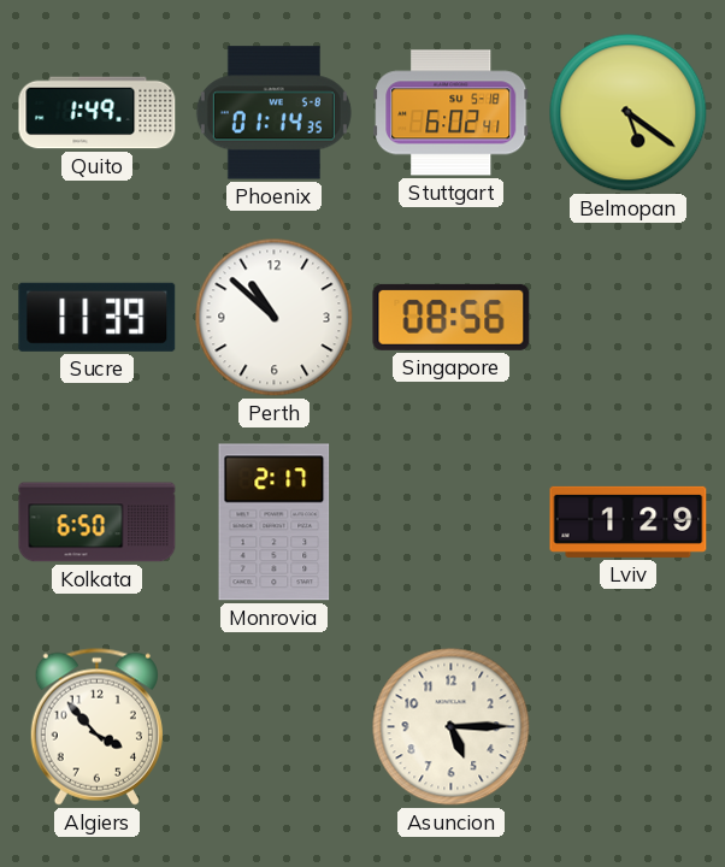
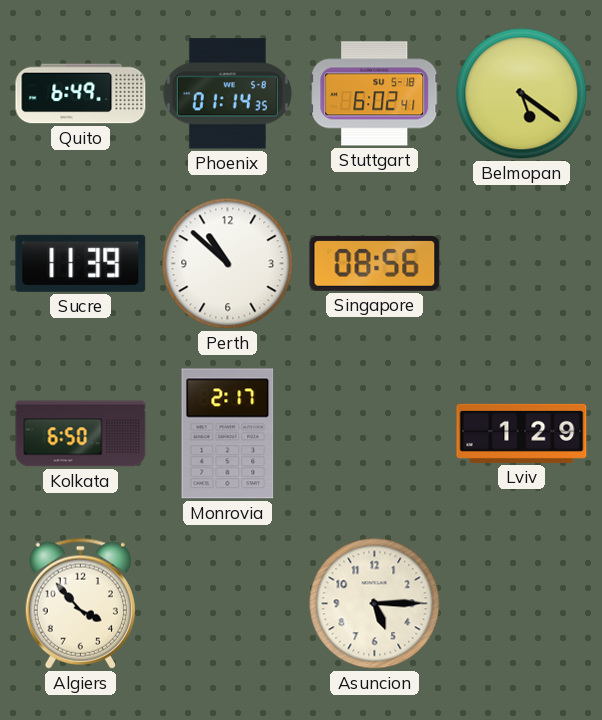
Quito: 1:49 -> 6:49 (81, 94)
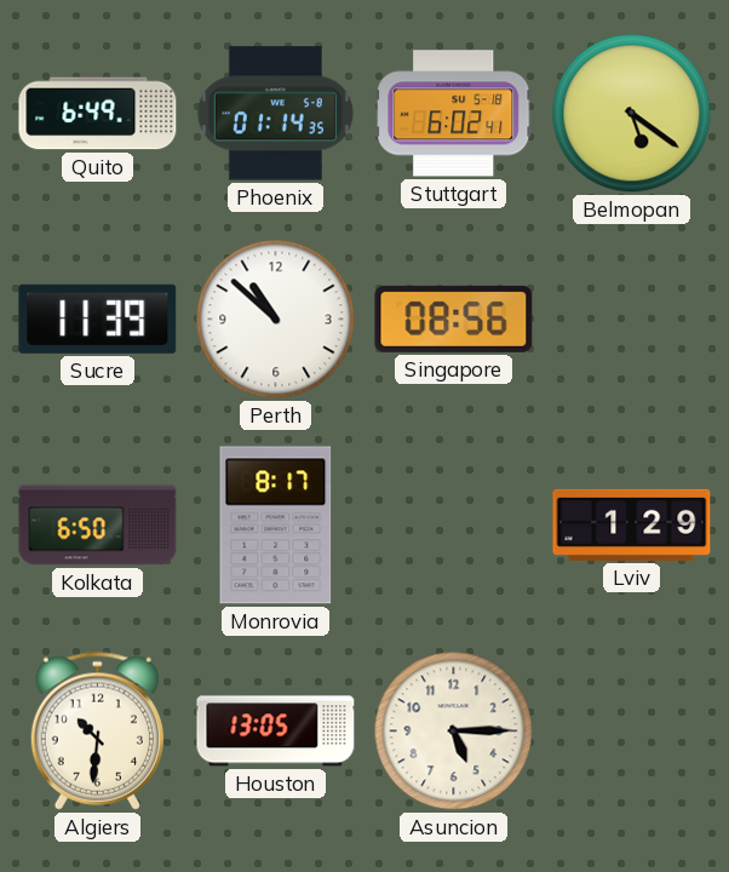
Monrovia: 2:17 -> 8:17 (276, 526)
Algiers: 3:53 -> 10:31 (97, 730)
Houston: none -> 13:05 (276, 732)
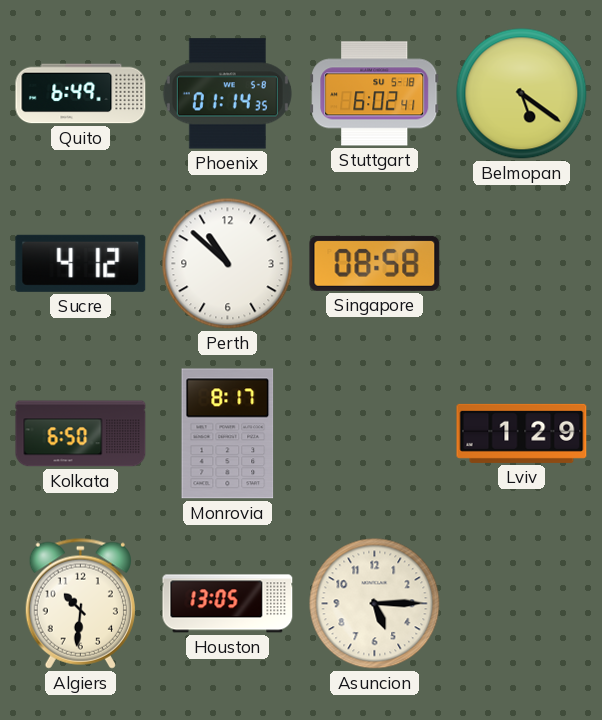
Sucre: 11:39 -> 4:12 (81, 263)
Singapore: 08:56 -> 08:58 (375, 263)
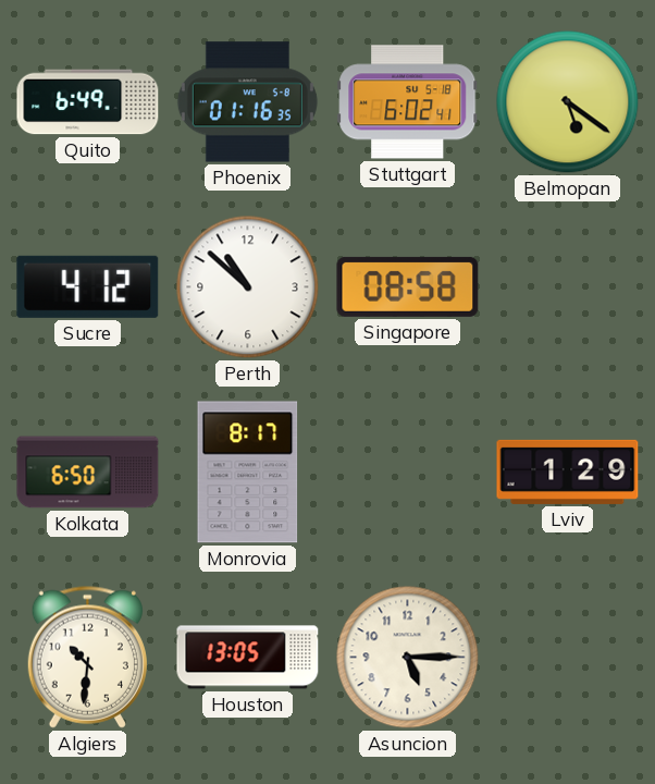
Phoenix: 01:14 -> 01:16 (247, 102)
